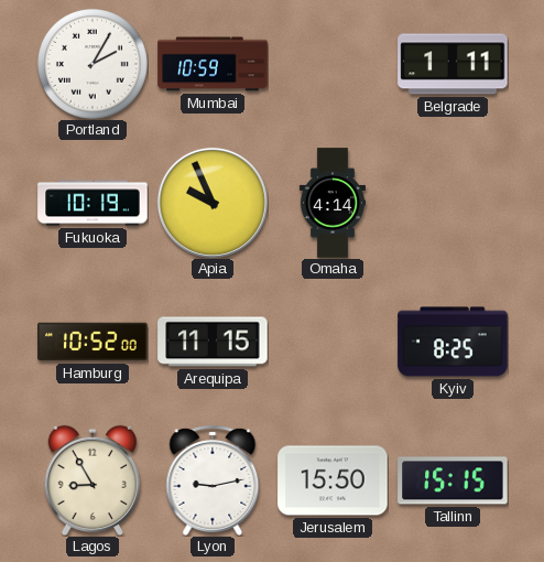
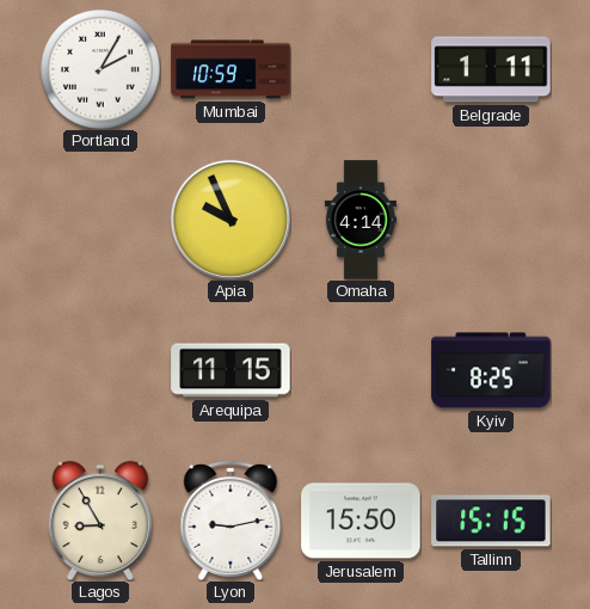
Fukuoka: 10:19 -> none (93, 203)
Hamburg: 10:52 -> none (93, 342)
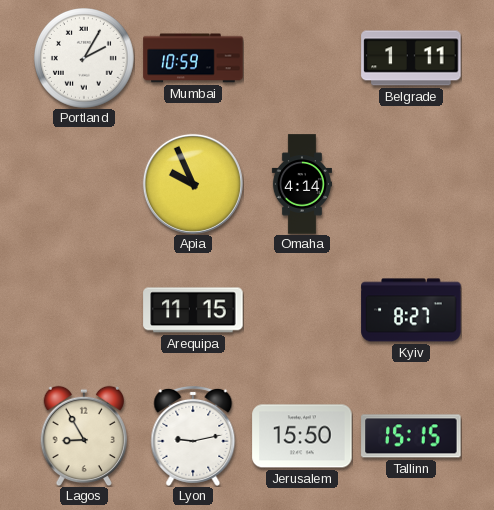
Kyiv: 8:25 -> 8:27 (411, 310)
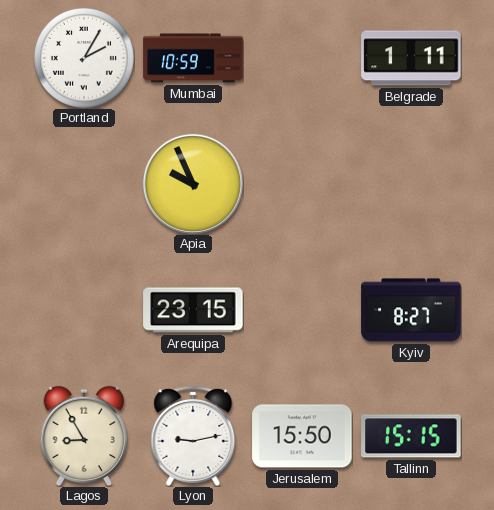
Omaha: 4:14 -> none (302, 184)
Arequipa: 11:15 -> 23:15 (193, 310)
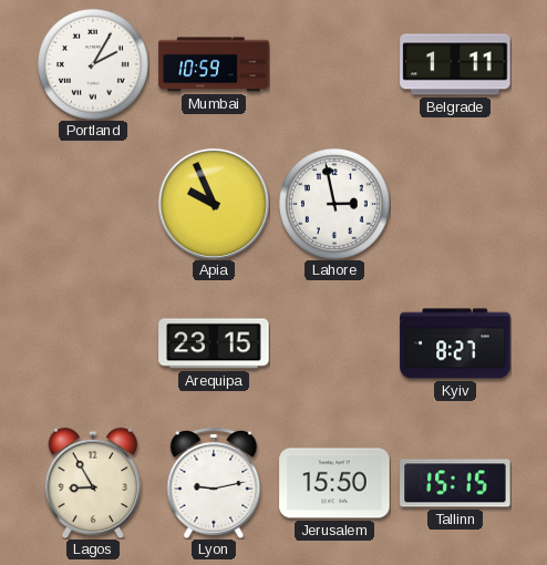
Lahore: none -> 2:58 (336, 205)
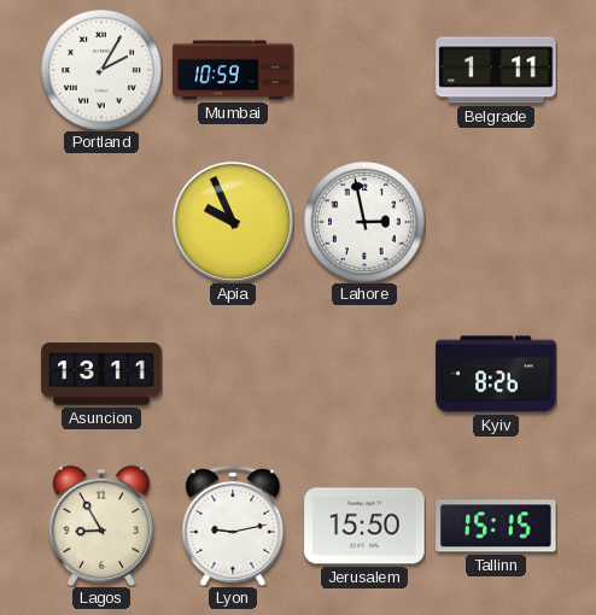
Asuncion: none -> 13:11 (101, 374)
Arequipa: 23:15 -> none (214, 343)
Kyiv: 8:27 -> 8:26 (496, 374)
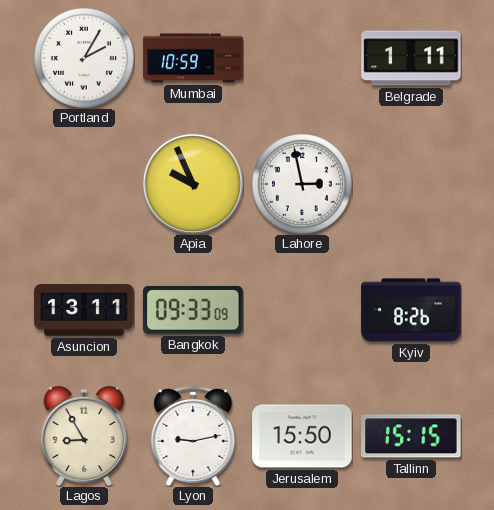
Bangkok: none -> 09:33 (193, 310)
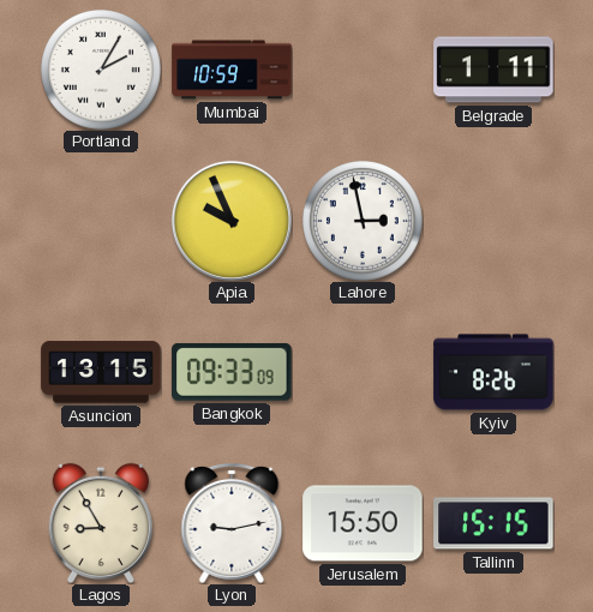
Asuncion: 13:11 -> 13:15 (101, 372)
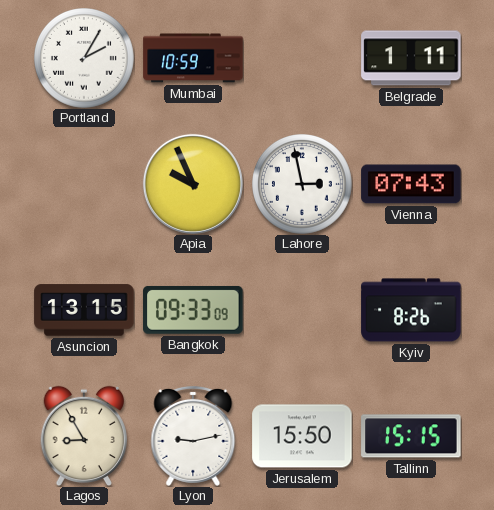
Vienna: none -> 07:43 (411, 184)
